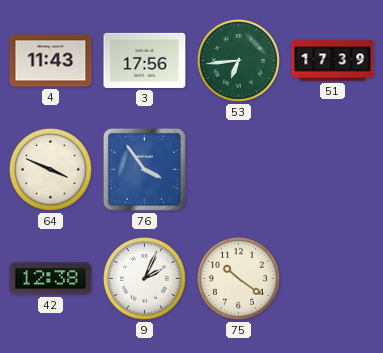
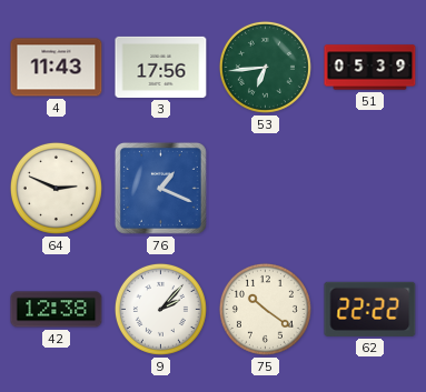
51: 17:39 -> 05:39 (370, 68)
64: 3:49 -> 2:49 (56, 188)
76: 3:54 -> 1:19 (160, 188)
9: 2:04 -> 2:07 (160, 309)
62: none -> 22:22 (370, 309)
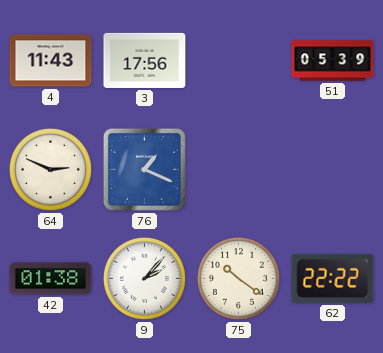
53: 6:44 -> none (265, 67)
42: 12:38 -> 01:38 (51, 279)
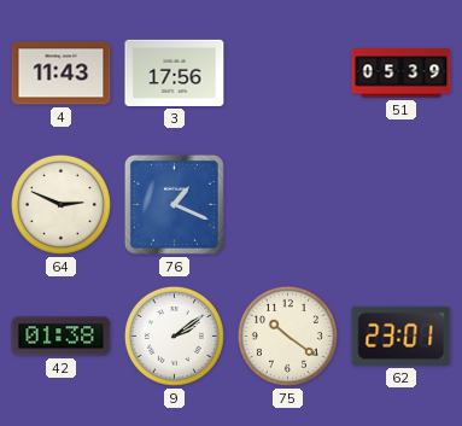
9: 2:07 -> 2:09 (174, 335)
62: 22:22 -> 23:01 (402, 335)
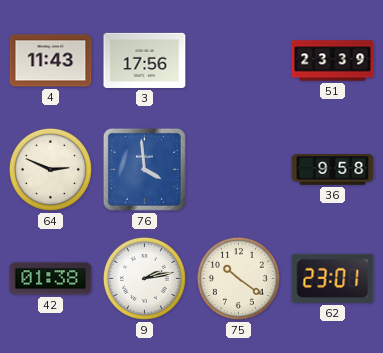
51: 05:39 -> 23:39 (333, 61)
76: 1:19 -> 3:59 (144, 169)
36: none -> 9:58 (333, 170)
9: 2:09 -> 2:13 (144, 278)
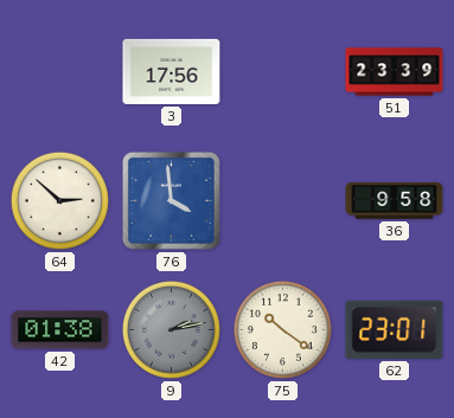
4: 11:43 -> none (51, 61)
64: 2:49 -> 2:52 (59, 200)
9 dial: white -> grey (171, 329)
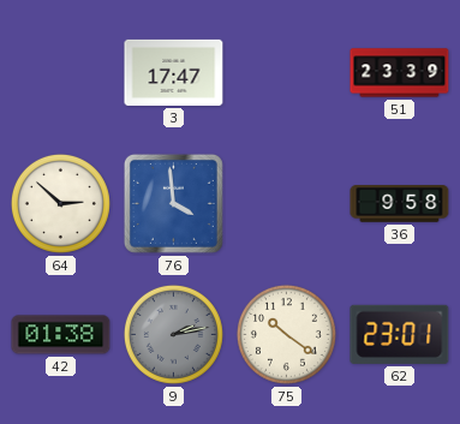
3: 17:56 -> 17:47 (174, 72)
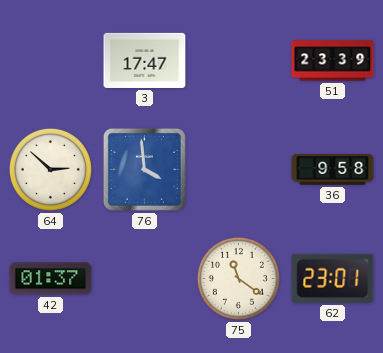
42: 01:38 -> 01:37 (51, 279)
9: 2:13 -> none (173, 334)
75: 10:21 -> 11:21 (238, 278)
